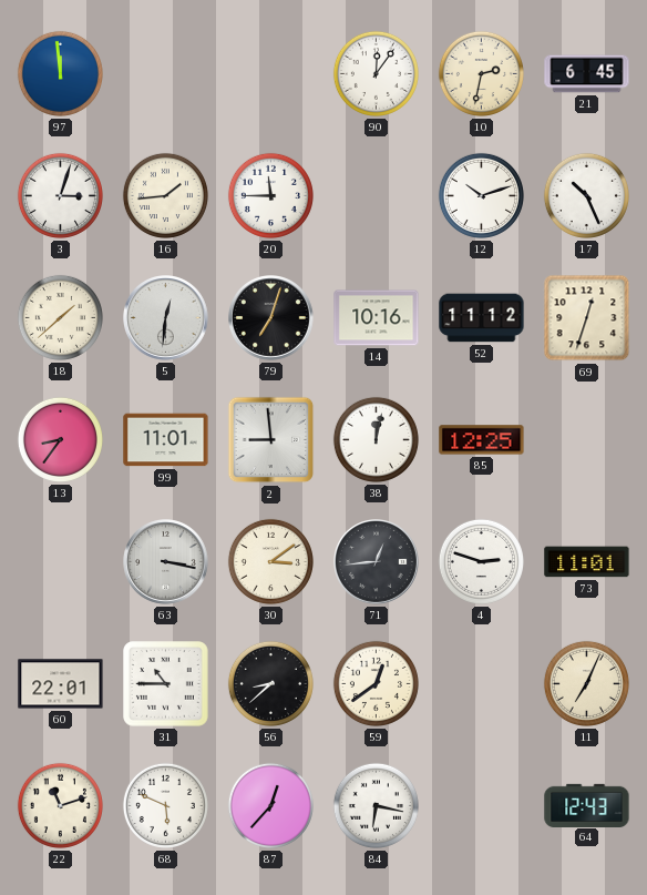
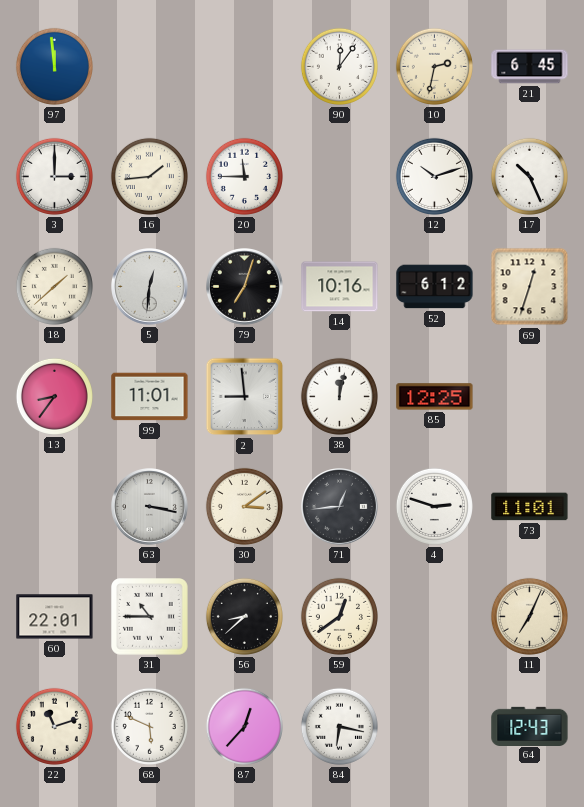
3: 3:03 -> 3:00 (54, 176)
52: 11:12 -> 6:12 (435, 287)
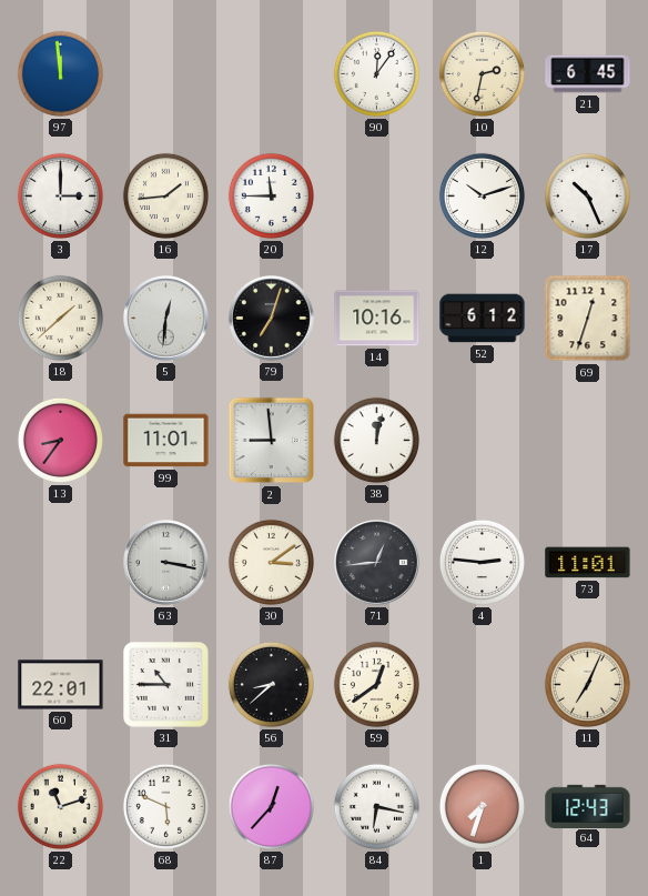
85: 12:25 -> none (435, 397)
4: 2:48 -> 2:46 (482, 562)
1: none -> 7:33 (482, 806)
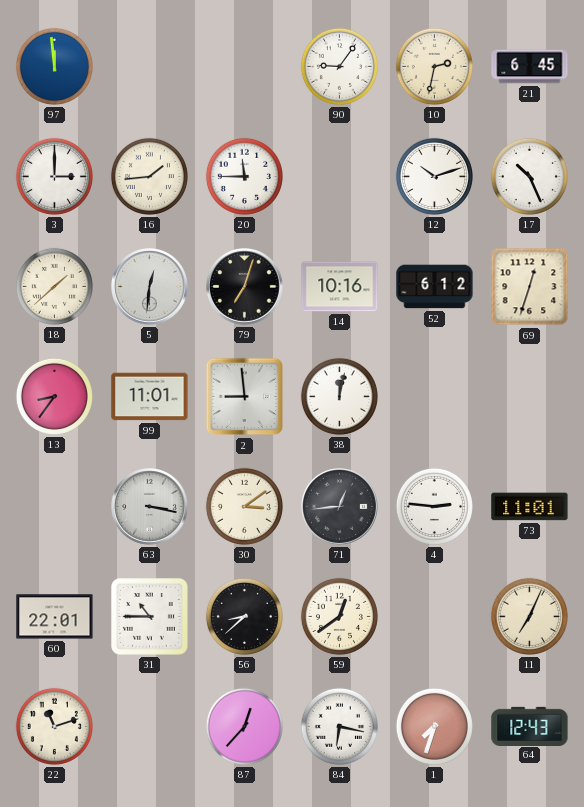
90: 12:06 -> 9:06 (339, 66)
68: 5:49 -> none (165, 806)
